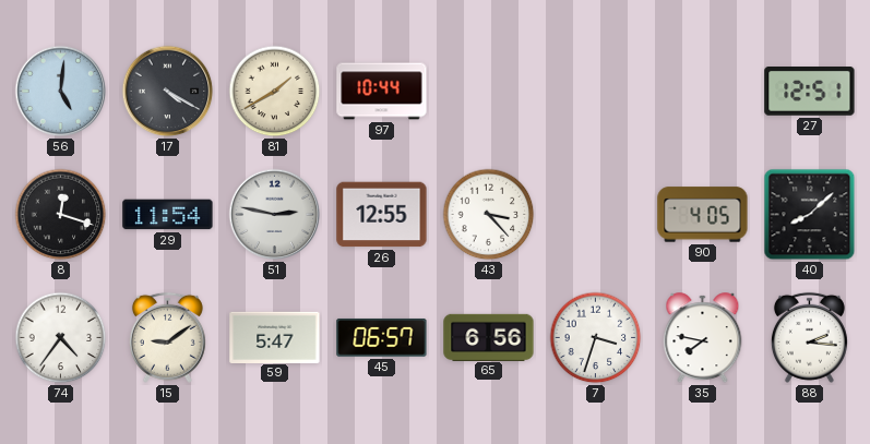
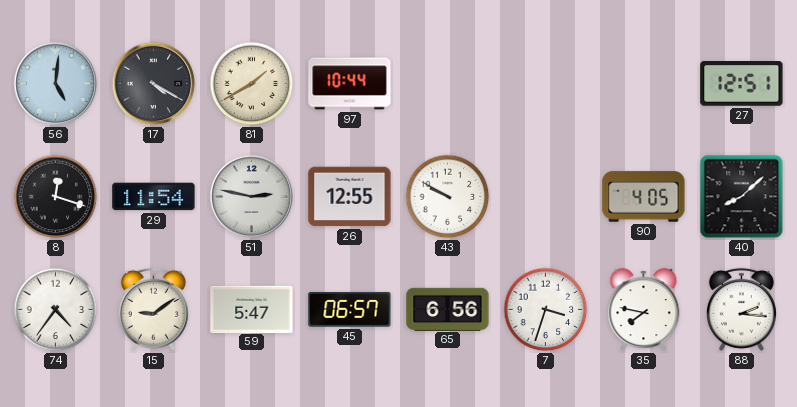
43: 3:23 -> 9:50 (448, 197)
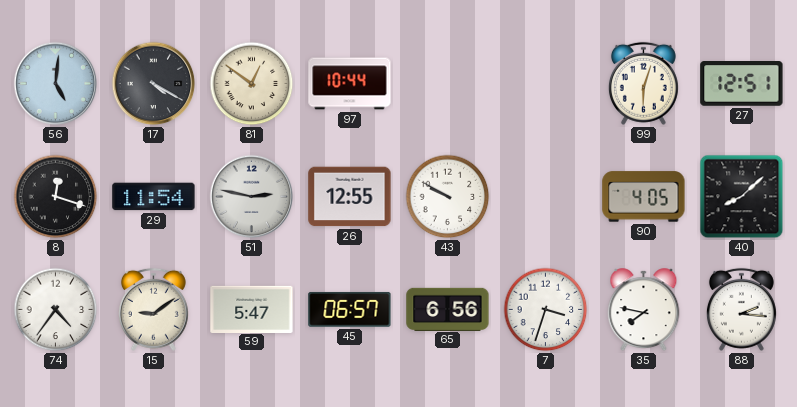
81: 1:40 -> 12:51 (252, 84)
99: none -> 6:03 (643, 83)
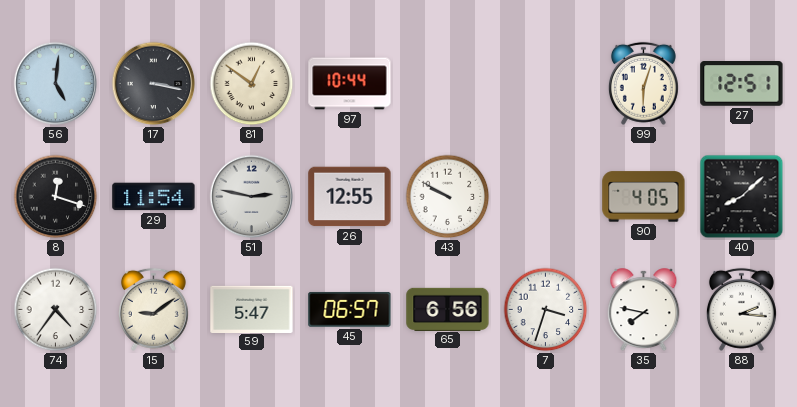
17: 4:20 -> 3:17 (154, 84)
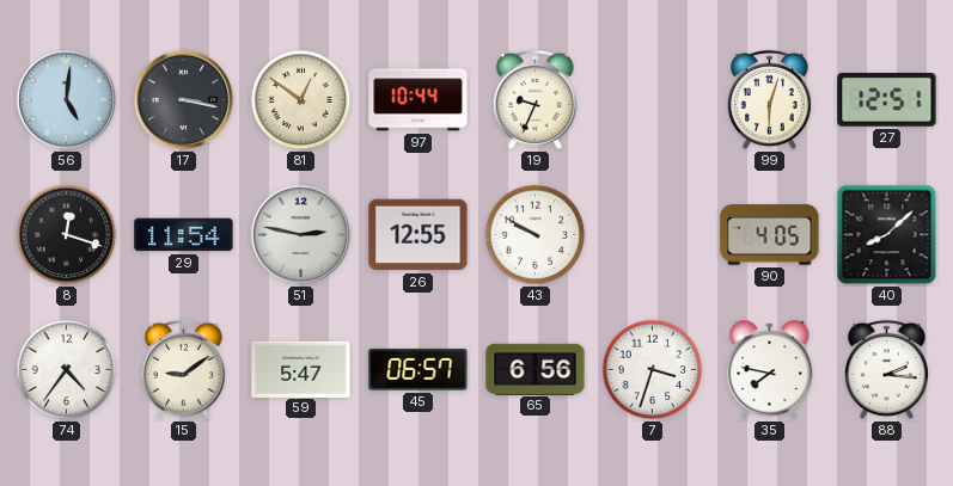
19: none -> 9:34 (534, 99)
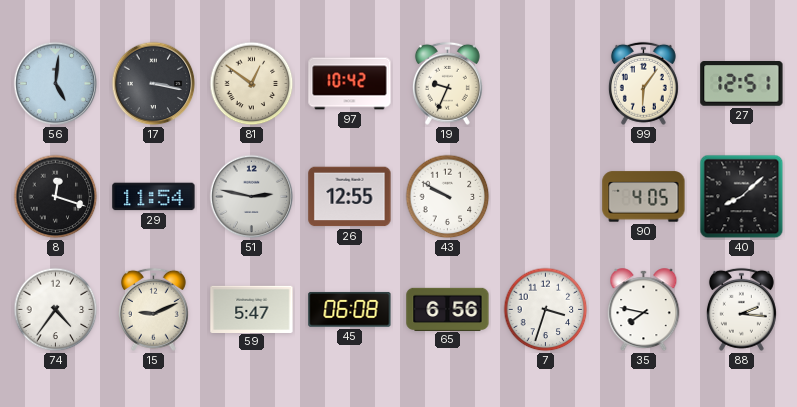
97: 10:44 -> 10:42 (350, 84)
99: 6:03 -> 6:06 (643, 83)
15: 9:09 -> 9:11 (153, 309)
45: 06:57 -> 06:08 (350, 309)
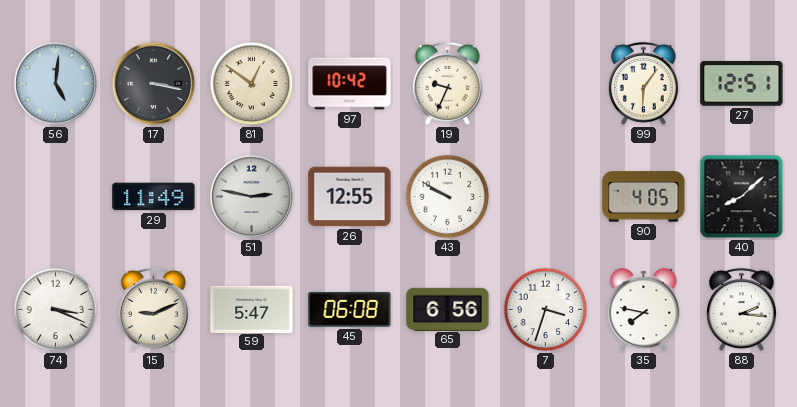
8: 12:18 -> none (56, 197)
29: 11:54 -> 11:49 (154, 197)
74: 4:36 -> 3:19 (56, 310)
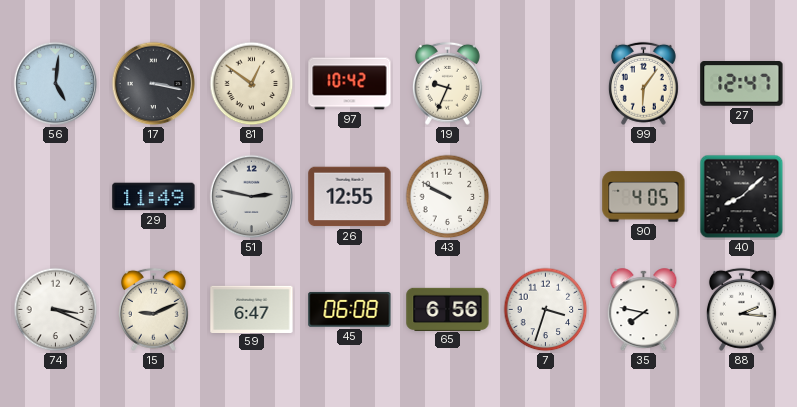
27: 12:51 -> 12:47 (742, 84)
59: 5:47 -> 6:47 (252, 309)
